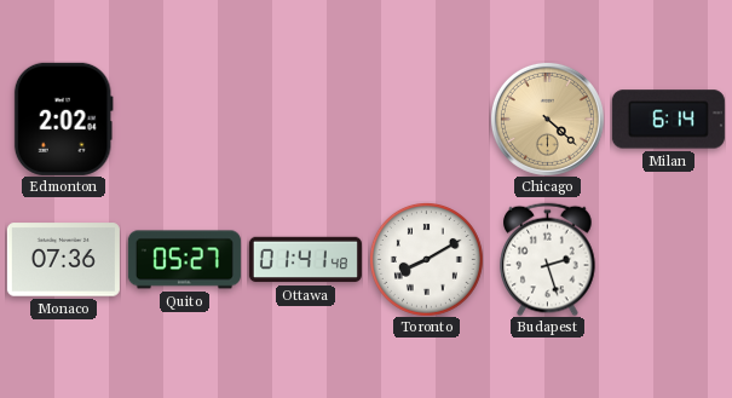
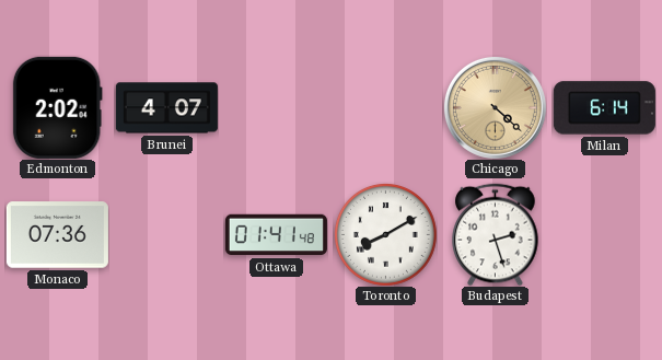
Brunei: none -> 4:07 (166, 108)
Quito: 05:27 -> none (184, 260)
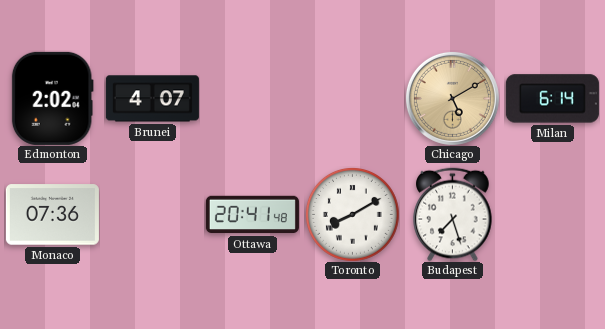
Chicago: 4:22 -> 5:10 (452, 98)
Ottawa: 01:41 -> 20:41 (252, 215)
Budapest: 2:27 -> 7:27 (453, 214)
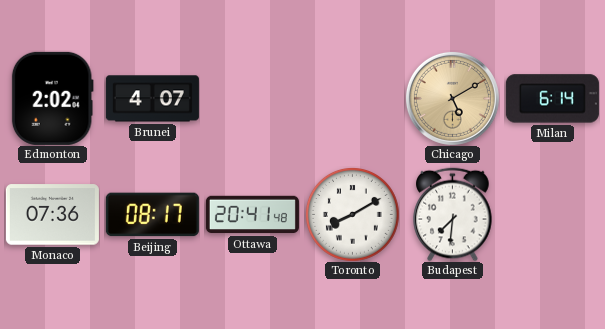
Beijing: none -> 08:17 (152, 215)
Budapest: 7:27 -> 7:31 (453, 214)
